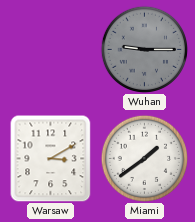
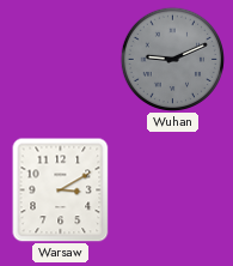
Wuhan: 9:15 -> 9:11 (172, 59)
Miami: 1:39 -> none (144, 158)
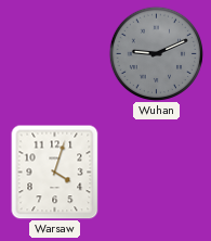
Warsaw: 3:10 -> 4:03 (55, 172)
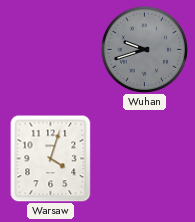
Wuhan: 9:11 -> 9:42 (144, 49)
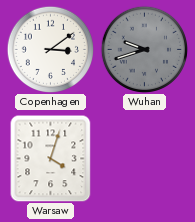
Copenhagen: none -> 3:09 (50, 49)
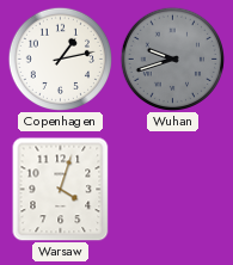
Copenhagen: 3:09 -> 1:13 (60, 58)
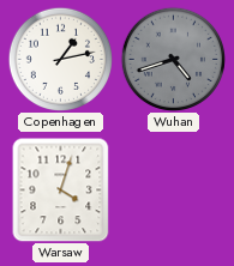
Wuhan: 9:42 -> 4:42 (173, 59)
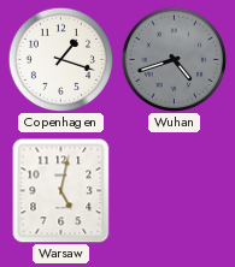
Copenhagen: 1:13 -> 1:18 (60, 59)
Warsaw: 4:03 -> 5:02 (61, 190)
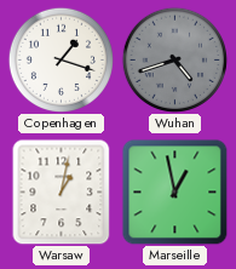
Warsaw: 5:02 -> 1:02 (62, 191)
Marseille: none -> 12:58 (175, 193)
